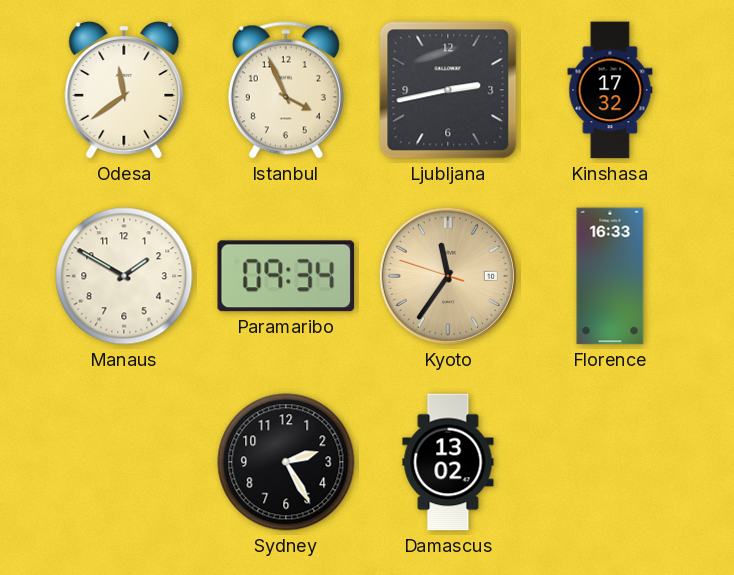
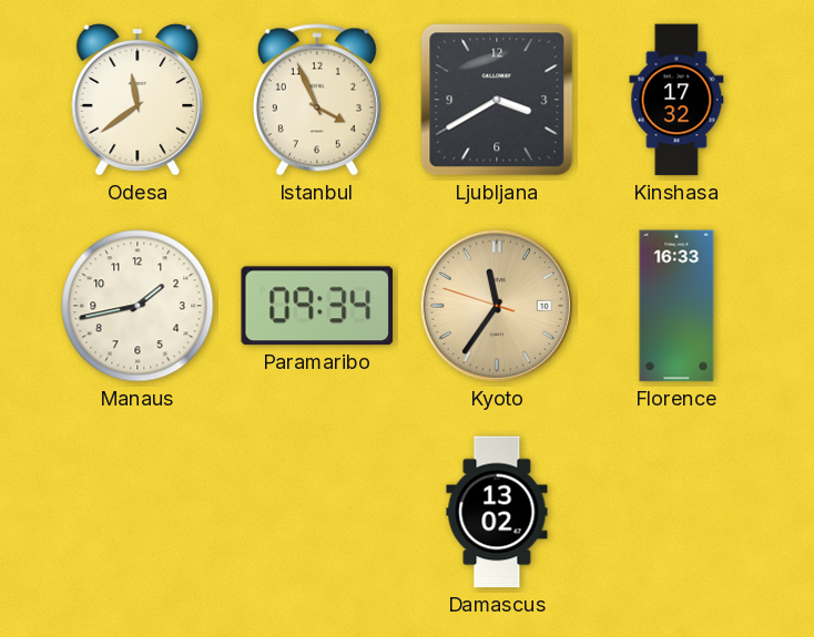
Ljubljana: 2:43 -> 3:40 (497, 100)
Manaus: 1:50 -> 1:43 (138, 306)
Sydney: 2:25 -> none (286, 462)
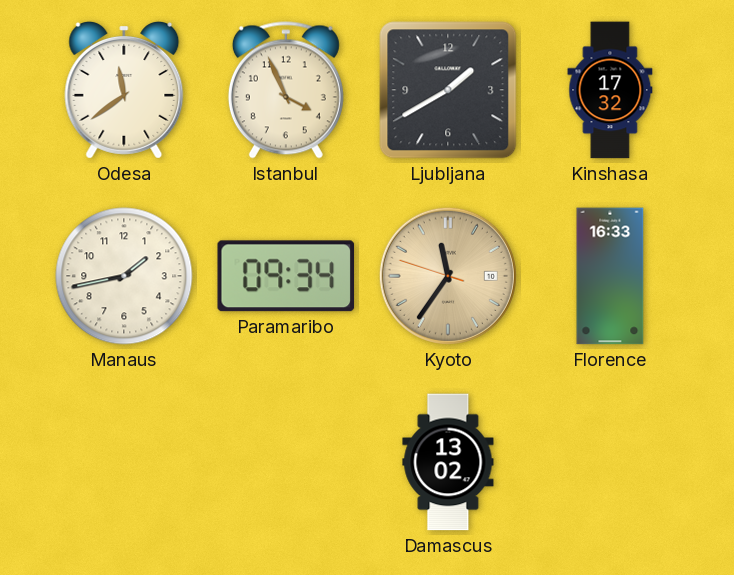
Ljubljana: 3:40 -> 1:40 (448, 90)
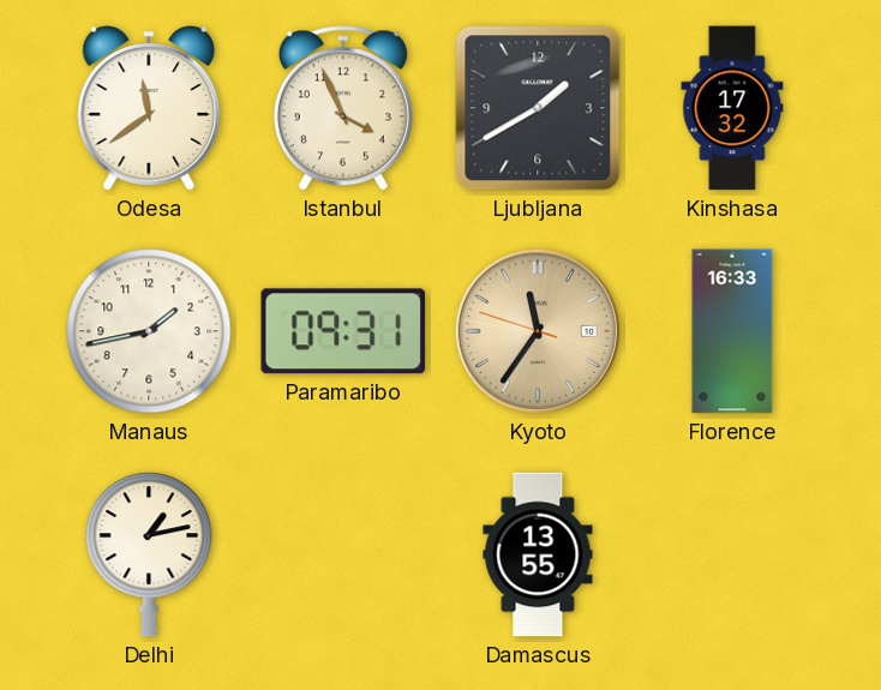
Paramaribo: 09:34 -> 09:31 (343, 331)
Delhi: none -> 1:13 (149, 554)
Damascus: 13:02 -> 13:55 (538, 554)
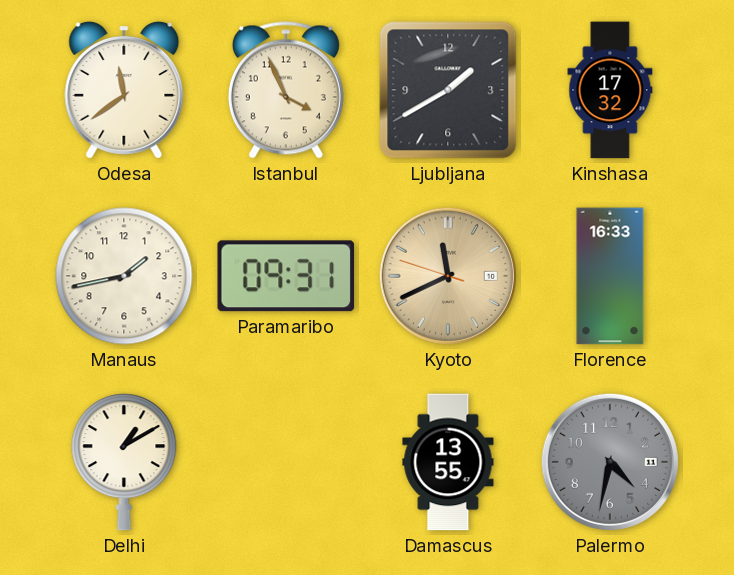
Kyoto: 11:35 -> 11:40 (448, 276)
Delhi: 1:13 -> 1:10 (124, 462)
Palermo: none -> 4:32 (610, 462)
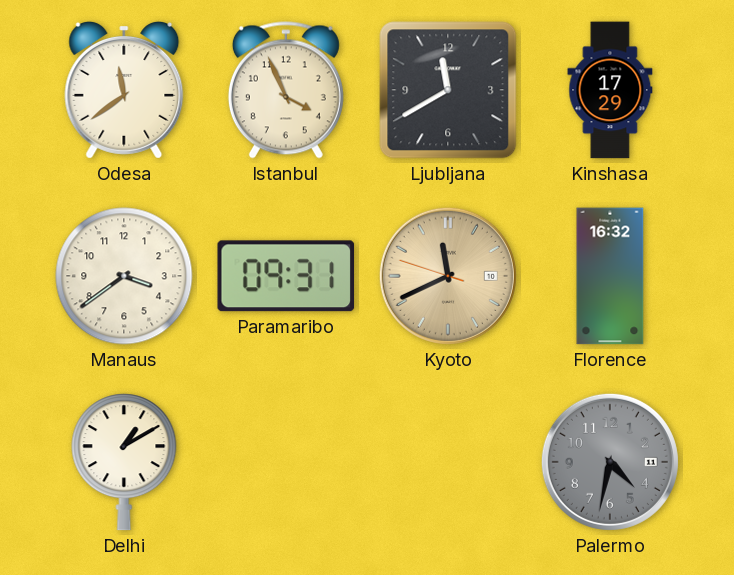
Ljubljana: 1:40 -> 11:40 (448, 90)
Kinshasa: 17:32 -> 17:29 (610, 90)
Manaus: 1:43 -> 3:39 (124, 276)
Florence: 16:33 -> 16:32 (610, 276)
Damascus: 13:55 -> none (448, 462)
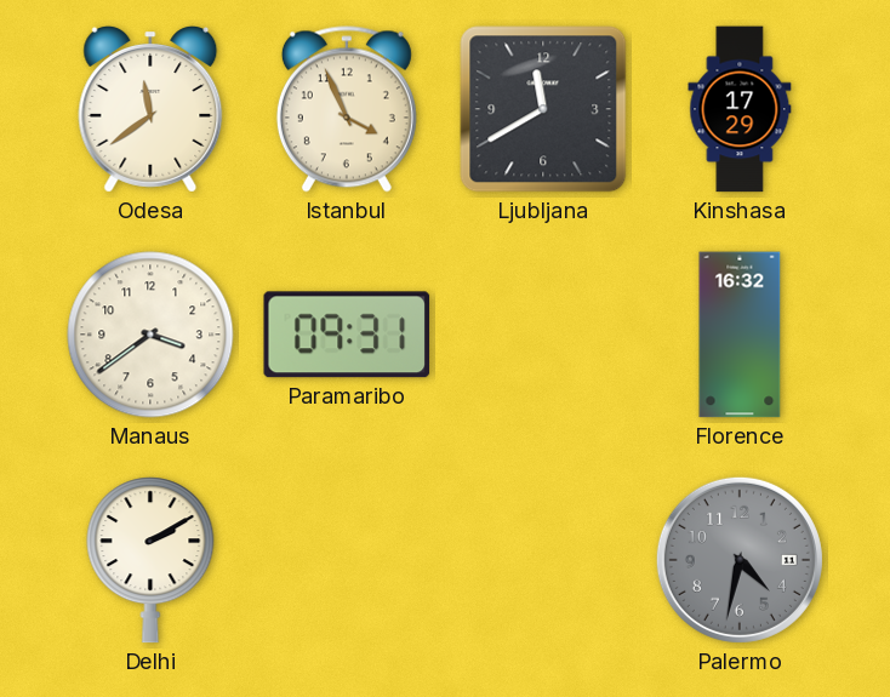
Kyoto: 11:40 -> none (448, 276)
Delhi: 1:10 -> 2:10 (150, 560)
